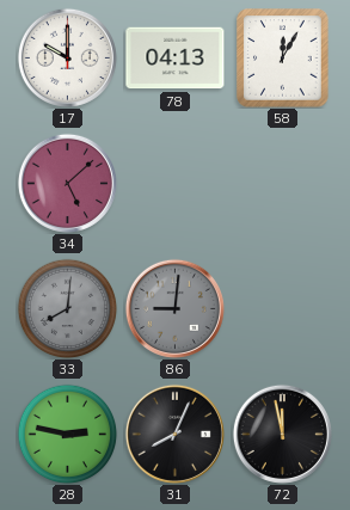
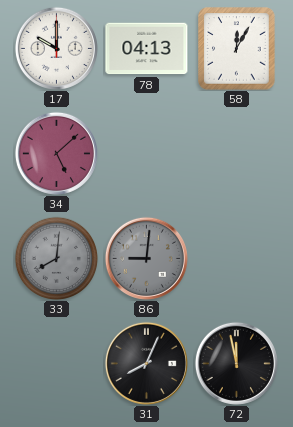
28: 2:47 -> none (67, 434)
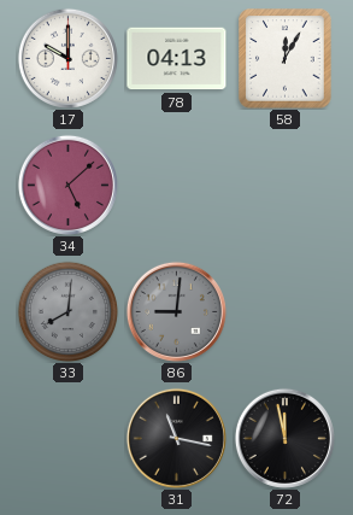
31: 8:04 -> 11:17 (176, 438)
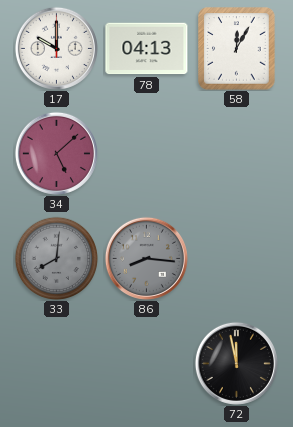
86: 9:01 -> 8:16 (146, 258)
31: 11:17 -> none (176, 438)
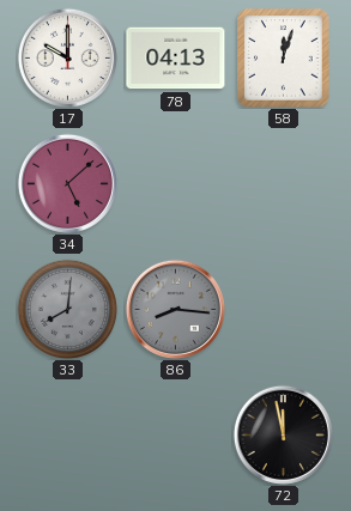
58: 12:05 -> 12:03 (284, 59)
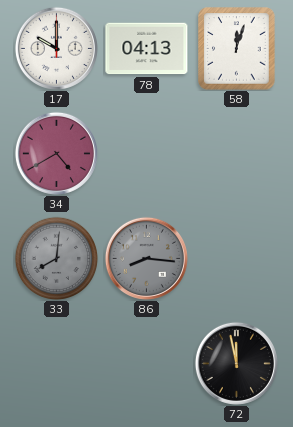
34: 5:08 -> 4:40 (56, 153)
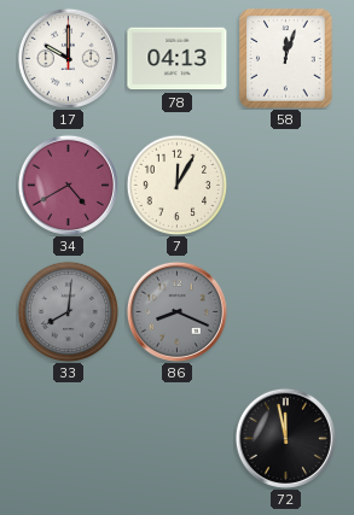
7: none -> 12:05 (176, 185)
86: 8:16 -> 8:19 (176, 311)
